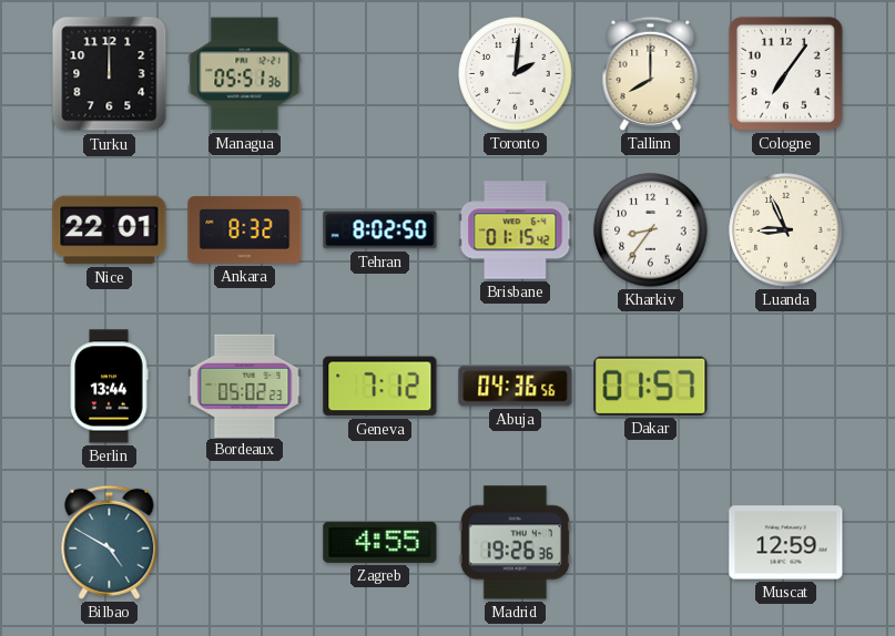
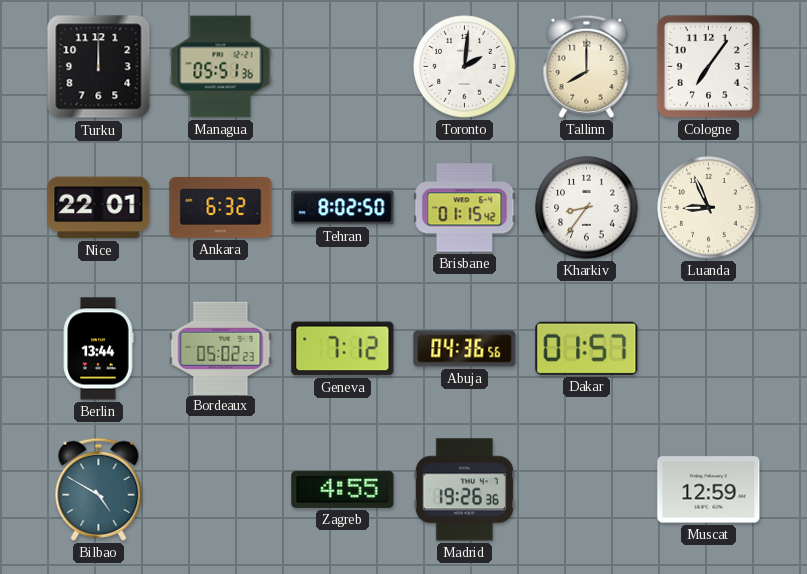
Ankara: 8:32 -> 6:32 (221, 207)
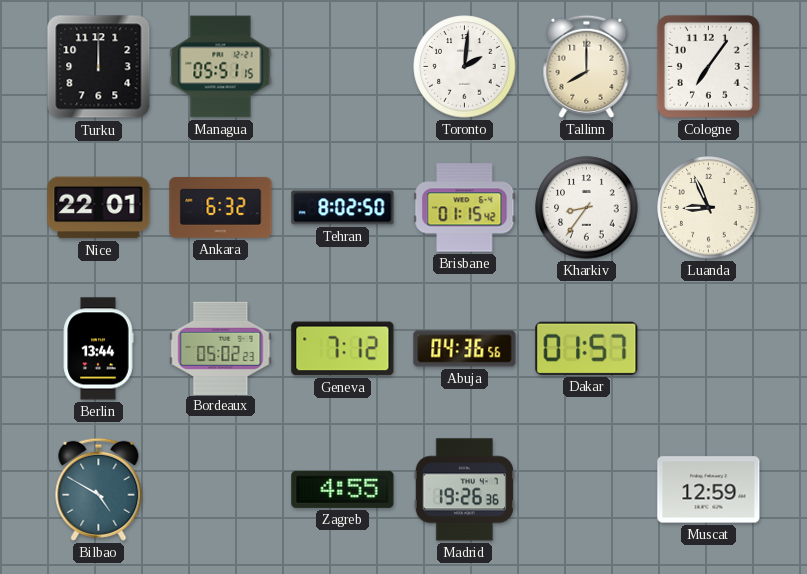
Managua: 05:51:36 -> 05:51:15 (221, 67)
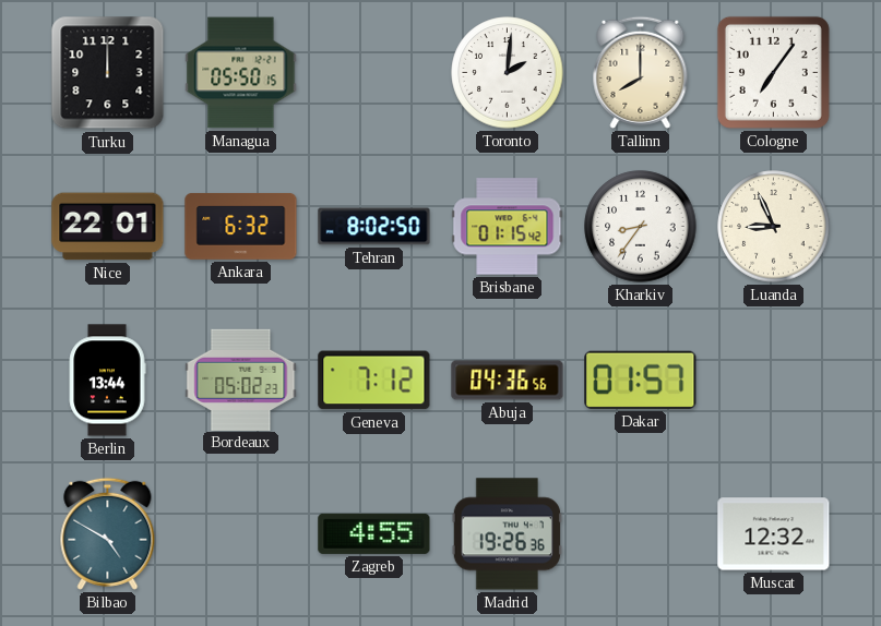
Managua: 05:51 -> 05:50 (241, 73)
Muscat: 12:59 -> 12:32 (774, 534)
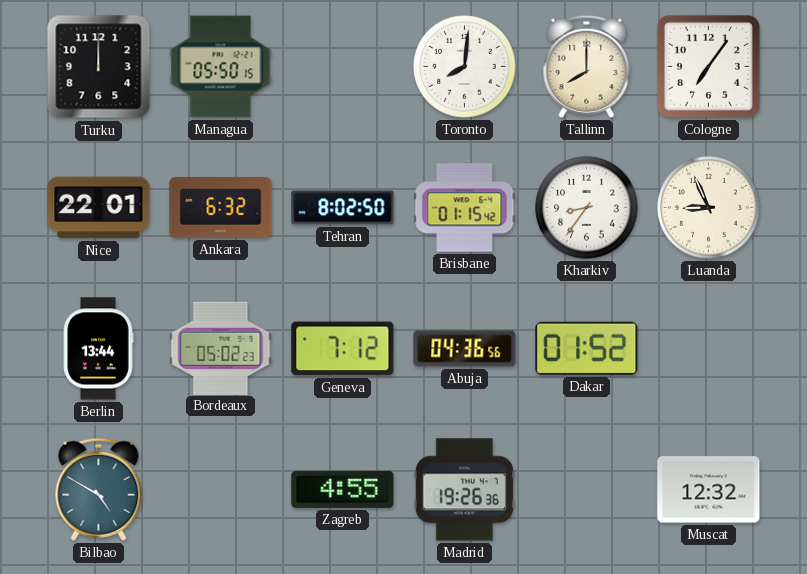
Toronto: 2:01 -> 8:01 (465, 67)
Dakar: 01:57 -> 01:52 (587, 348)
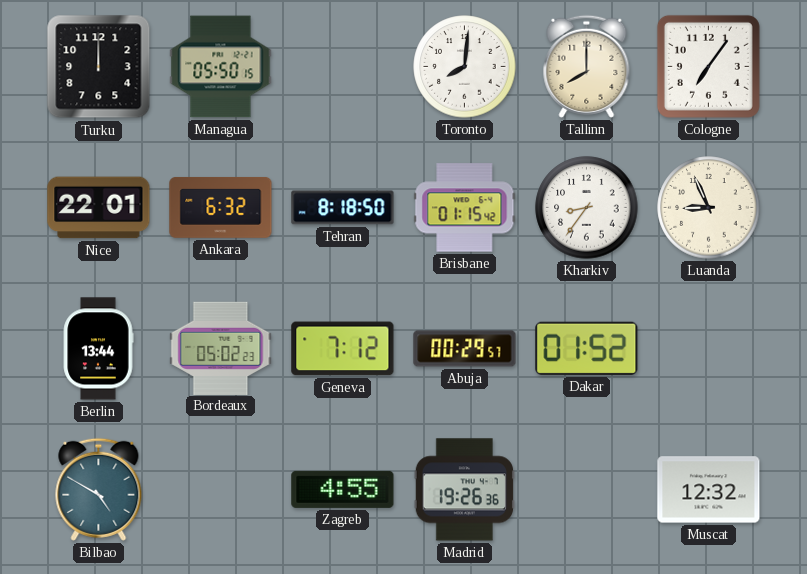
Tehran: 8:02 -> 8:18 (343, 208)
Abuja: 04:36 -> 00:29 (465, 349)
